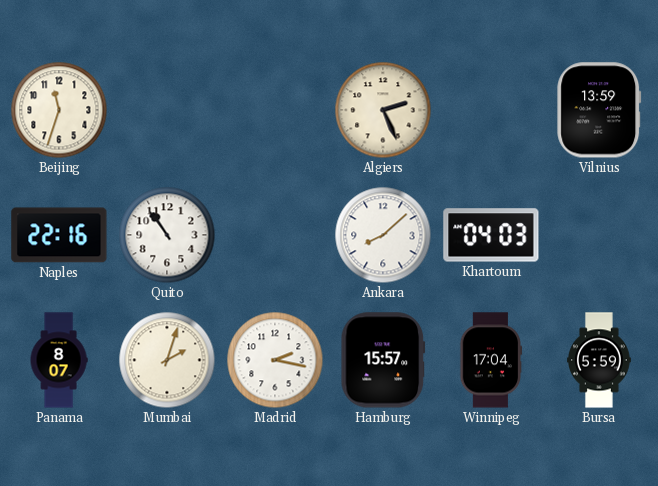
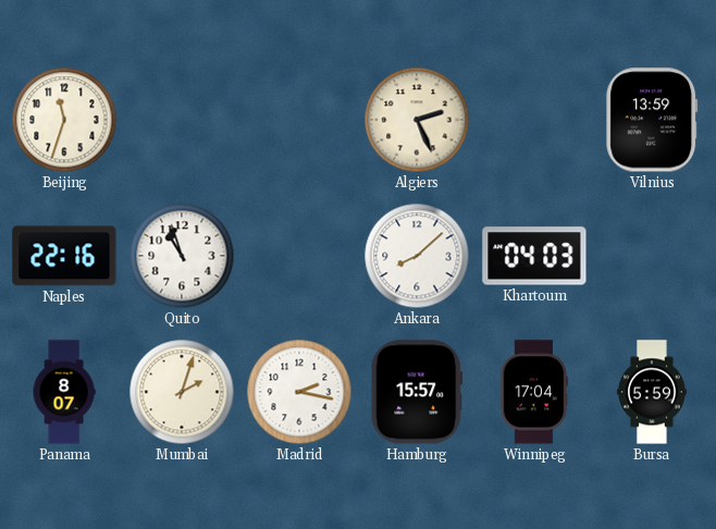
Quito: 10:54 -> 10:57 (182, 256)
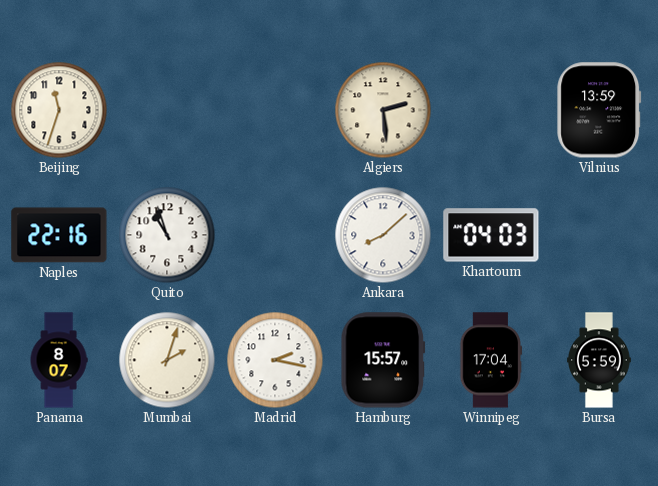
Algiers: 2:26 -> 2:29 (383, 110)
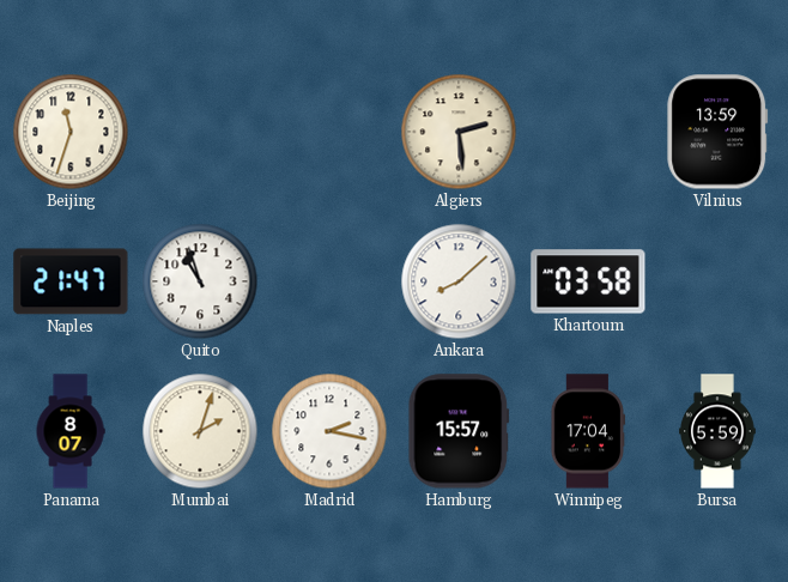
Naples: 22:16 -> 21:47 (71, 281)
Khartoum: 04:03 -> 03:58 (588, 281)
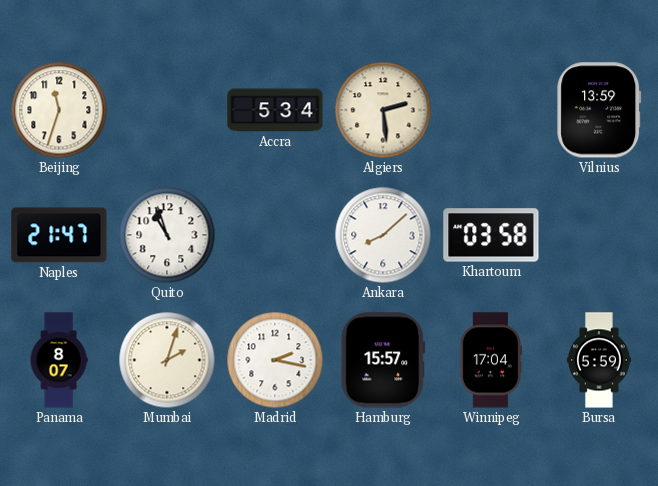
Accra: none -> 5:34 (275, 110)
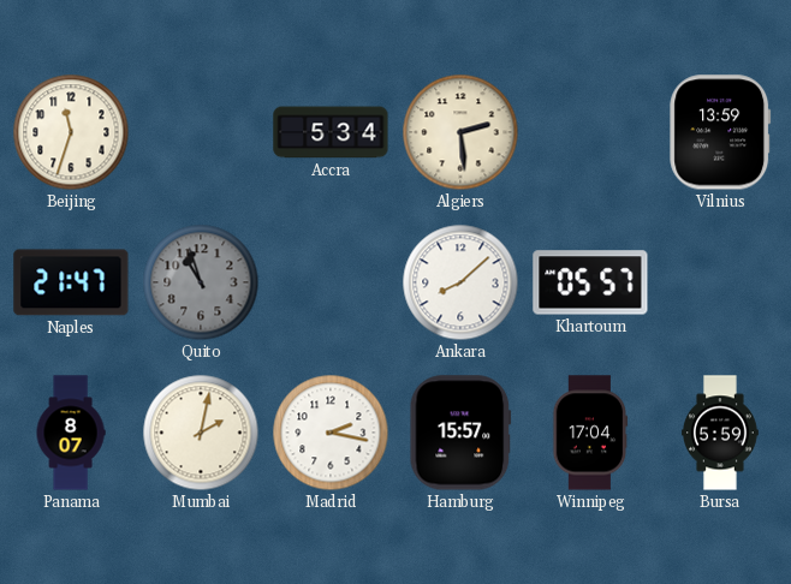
Quito dial: white -> grey (201, 282)
Khartoum: 03:58 -> 05:57 (590, 282)
Mumbai: 2:03 -> 2:02 (201, 433)
